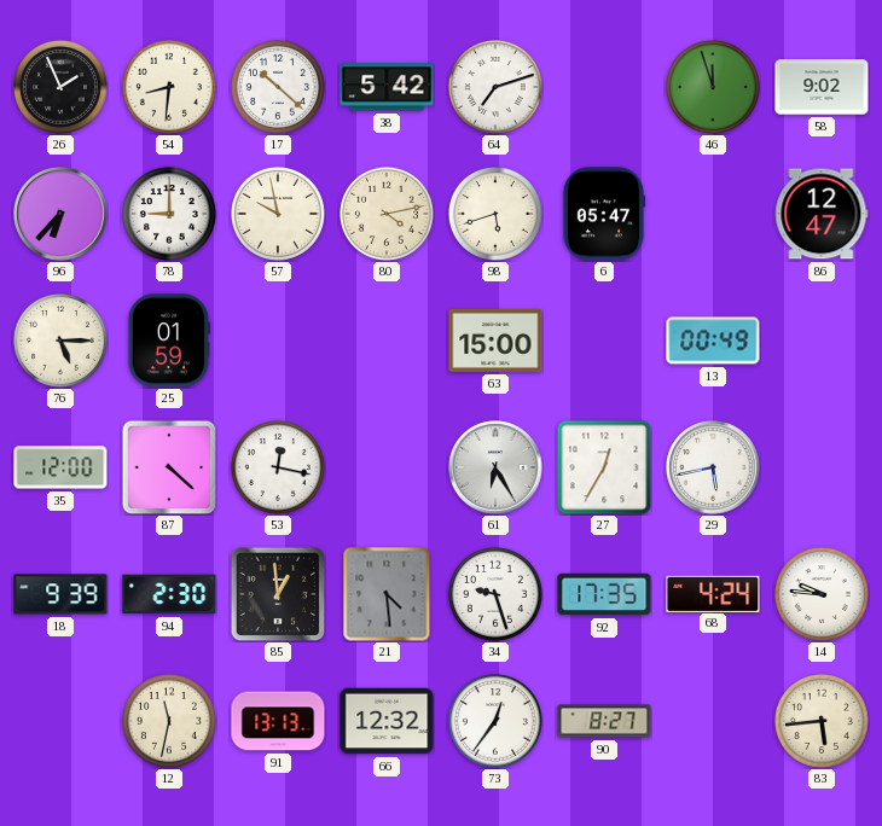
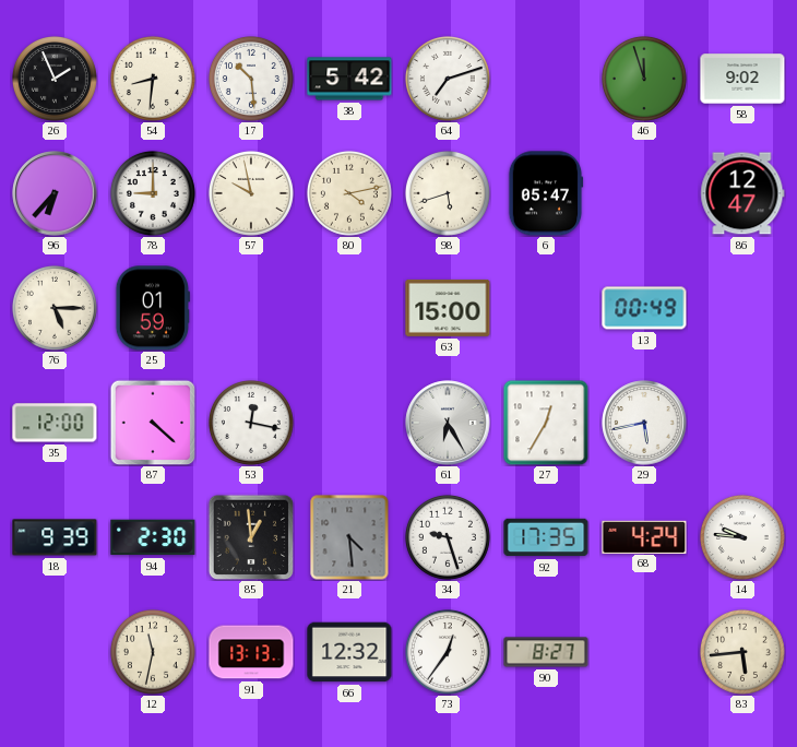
17: 10:22 -> 10:29 (251, 79)
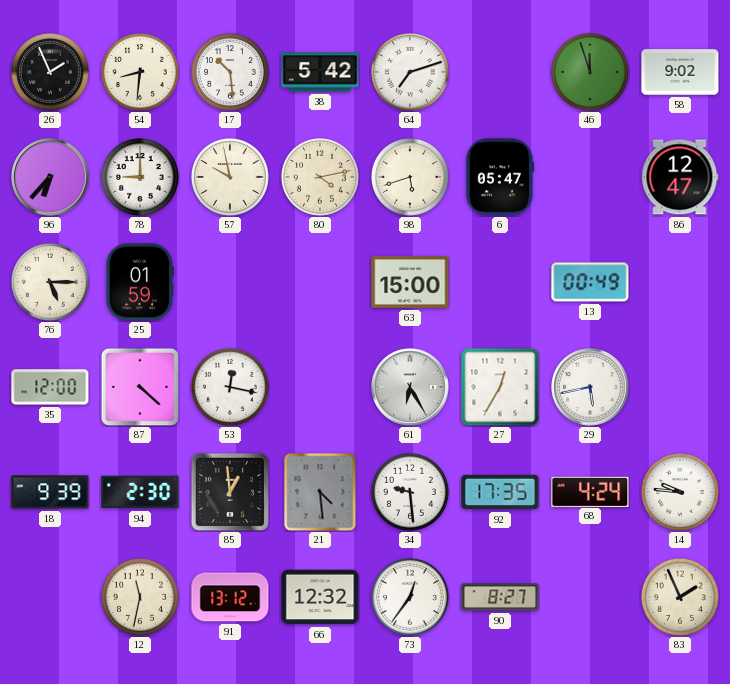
34: 9:27 -> 9:29 (410, 492)
91: 13:13 -> 13:12 (230, 597)
83: 5:44 -> 1:56 (680, 597)
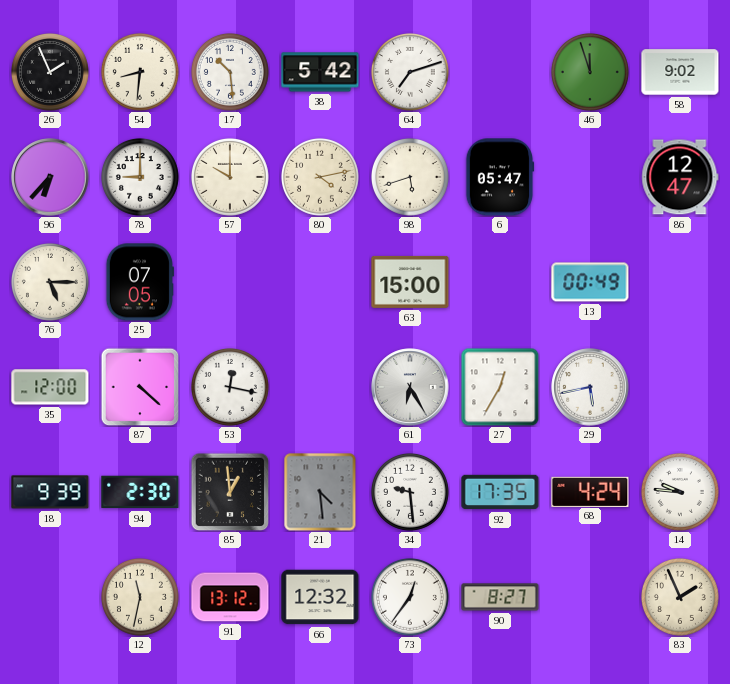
57: 9:58 -> 10:00 (230, 177)
25: 01:59 -> 07:05 (140, 282)
